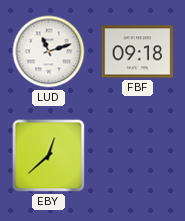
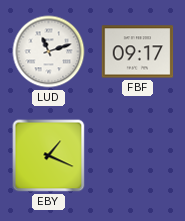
FBF: 09:18 -> 09:17 (138, 52)
EBY: 12:38 -> 1:19 (49, 156)
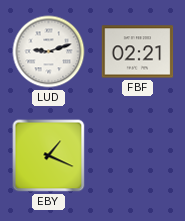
LUD: 11:12 -> 9:12 (49, 52)
FBF: 09:17 -> 02:21 (138, 52)
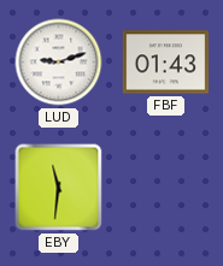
FBF: 02:21 -> 01:43 (166, 63)
EBY: 1:19 -> 11:31 (59, 188)
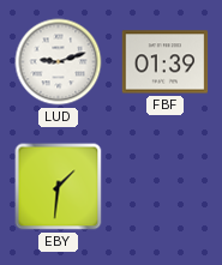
FBF: 01:43 -> 01:39 (166, 62)
EBY: 11:31 -> 1:31 (59, 187)
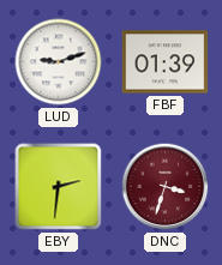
EBY: 1:31 -> 2:31 (59, 187)
DNC: none -> 3:33 (166, 187)
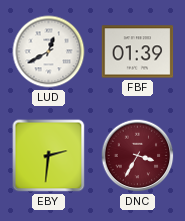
LUD: 9:12 -> 12:40 (49, 52)
DNC: 3:33 -> 3:35 (138, 156)
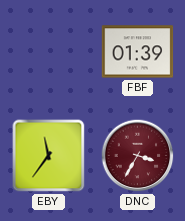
LUD: 12:40 -> none (49, 52)
EBY: 2:31 -> 11:36 (49, 156)
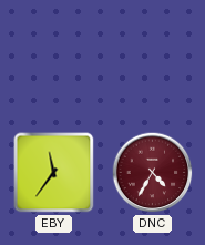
FBF: 01:39 -> none (138, 52)
DNC: 3:35 -> 4:35 (153, 173)
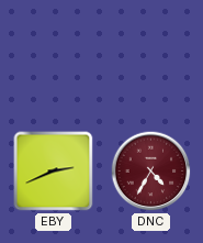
EBY: 11:36 -> 2:41 (54, 172)
